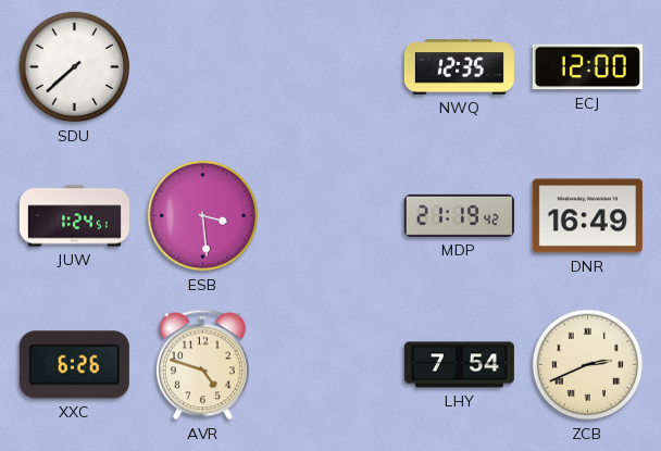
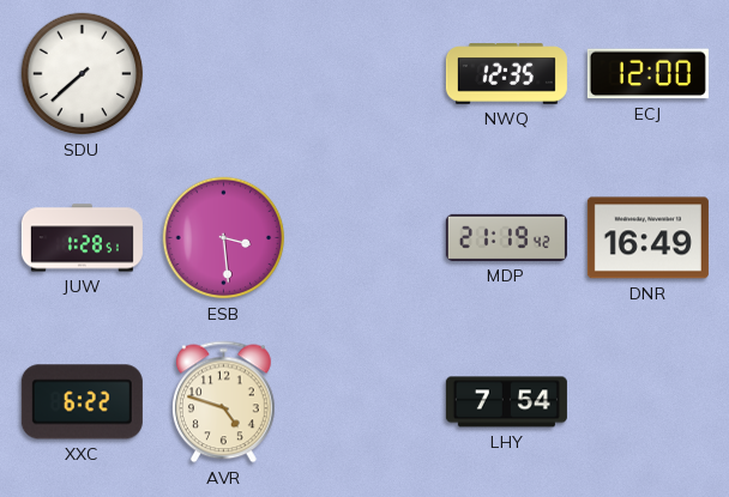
JUW: 1:24 -> 1:28 (82, 238)
XXC: 6:26 -> 6:22 (82, 402)
ZCB: 2:41 -> none (588, 365)
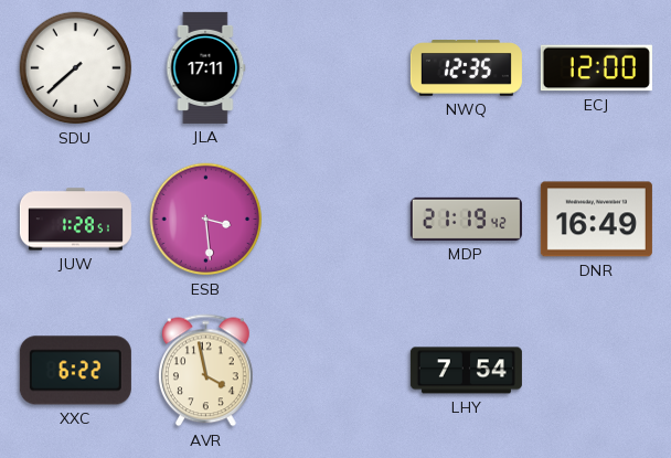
JLA: none -> 17:11 (206, 67)
AVR: 4:48 -> 3:58 (206, 371)
